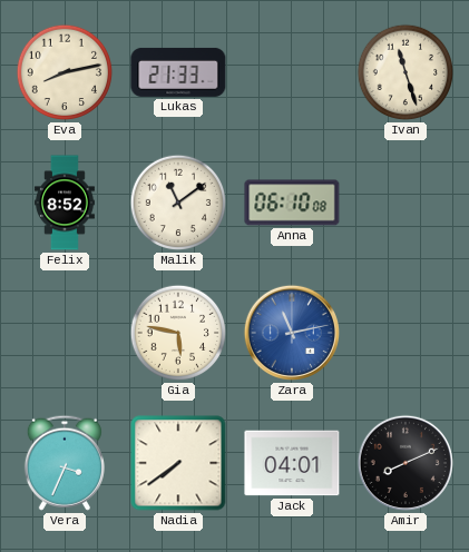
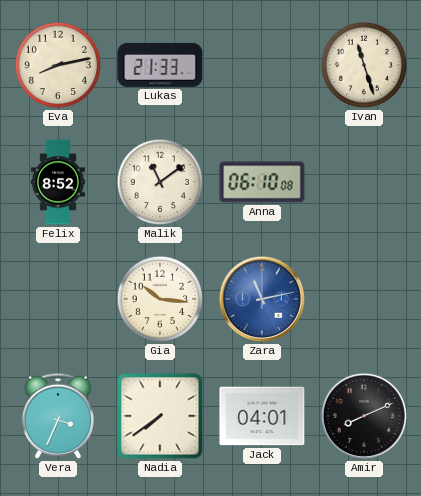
Gia: 5:47 -> 10:16 (160, 299)
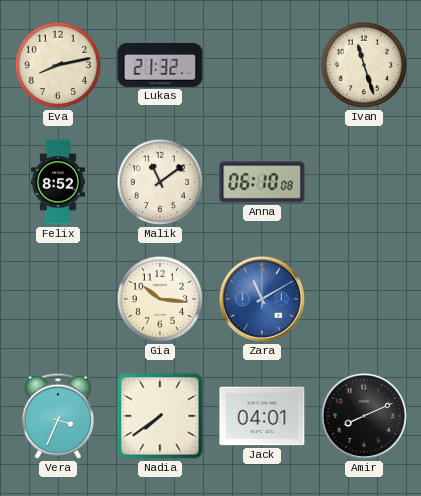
Lukas: 21:33 -> 21:32 (160, 65)
Zara: 11:13 -> 11:10 (262, 299)
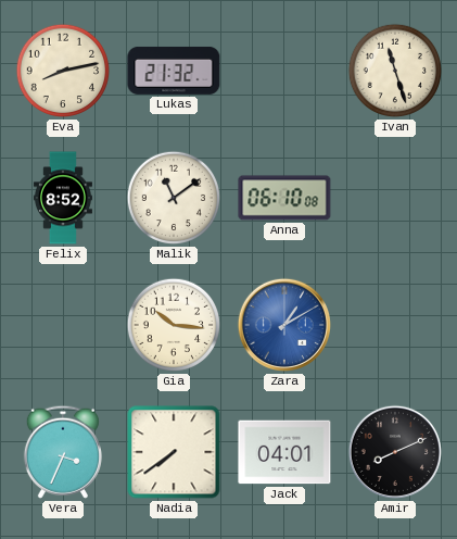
Zara: 11:10 -> 1:10 (284, 325)
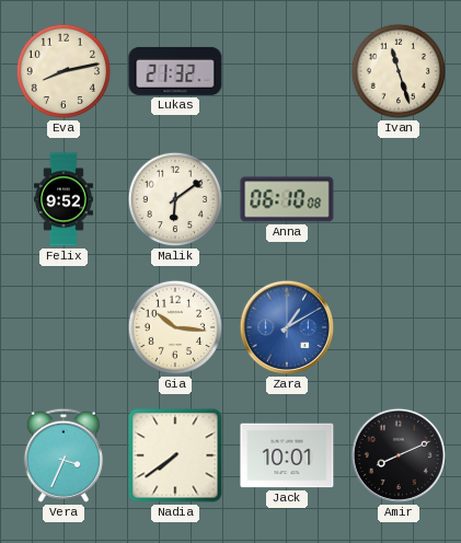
Felix: 8:52 -> 9:52 (64, 199)
Malik: 11:09 -> 6:09 (175, 199)
Jack: 04:01 -> 10:01 (287, 455)
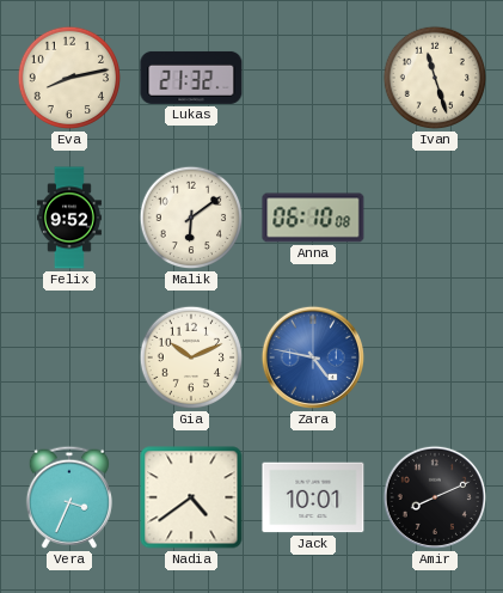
Gia: 10:16 -> 10:11 (191, 357)
Zara: 1:10 -> 4:47 (313, 357)
Nadia: 7:39 -> 4:39 (191, 497)
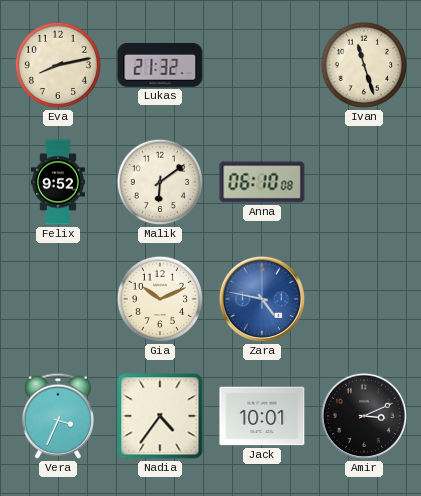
Nadia: 4:39 -> 4:36 (160, 416)
Amir: 8:11 -> 3:11 (364, 416)
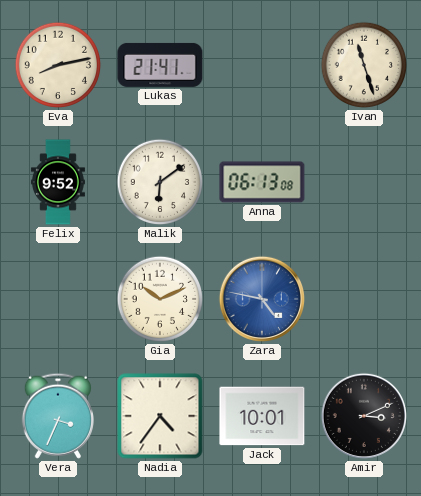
Lukas: 21:32 -> 21:41 (160, 65)
Anna: 06:10 -> 06:13 (262, 182)
